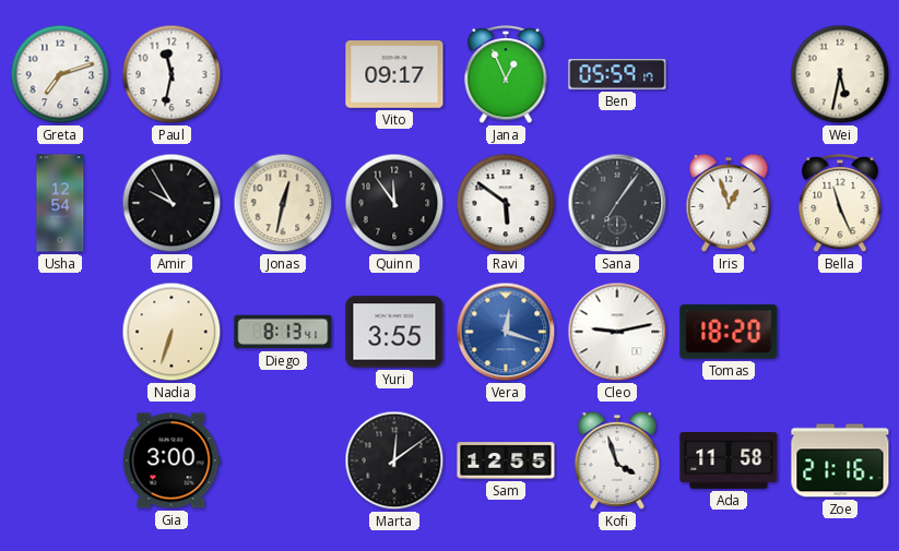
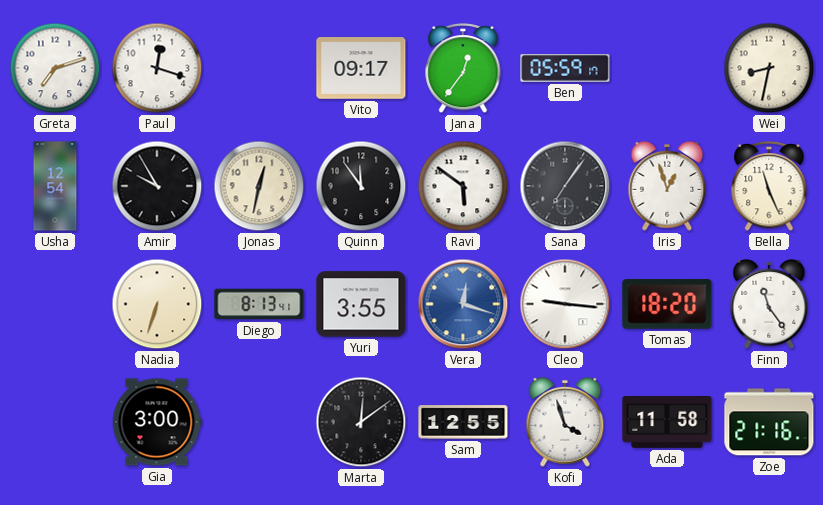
Paul: 11:32 -> 12:18 (157, 68)
Jana: 12:56 -> 12:36 (463, 69)
Wei: 5:32 -> 8:32 (769, 68)
Cleo: 9:13 -> 9:16 (565, 304)
Finn: none -> 11:24 (769, 304)
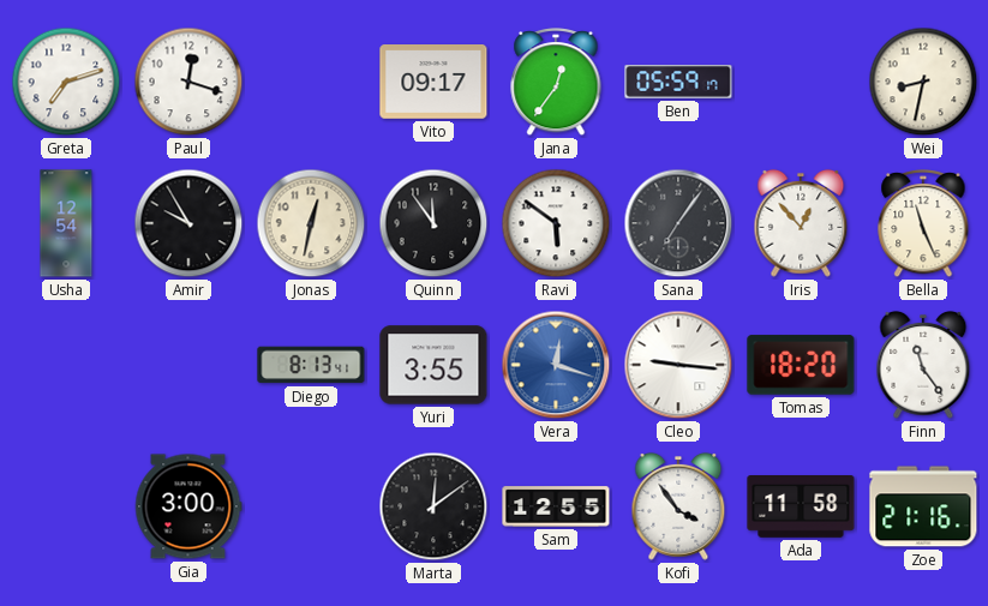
Iris: 12:57 -> 12:53 (801, 223)
Nadia: 6:33 -> none (157, 304)
Kofi: 3:57 -> 3:54 (678, 506)
